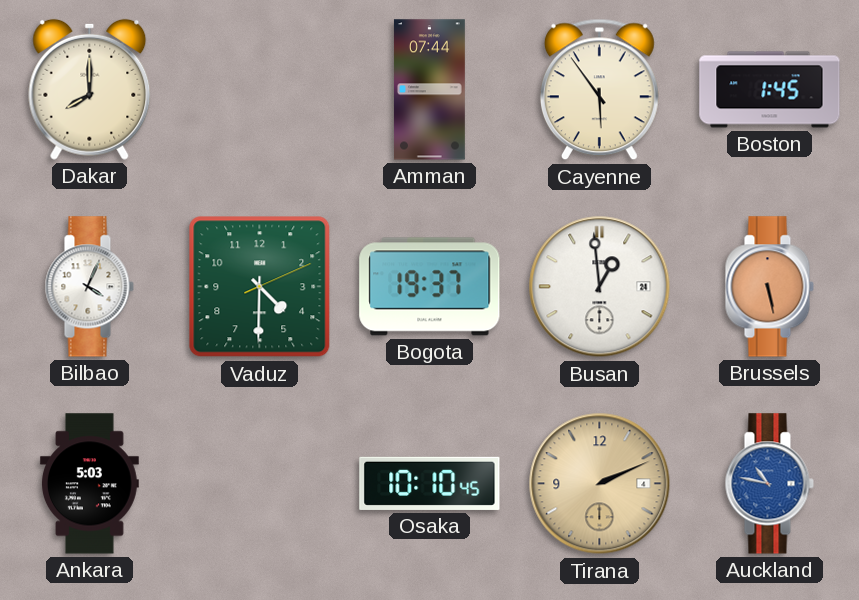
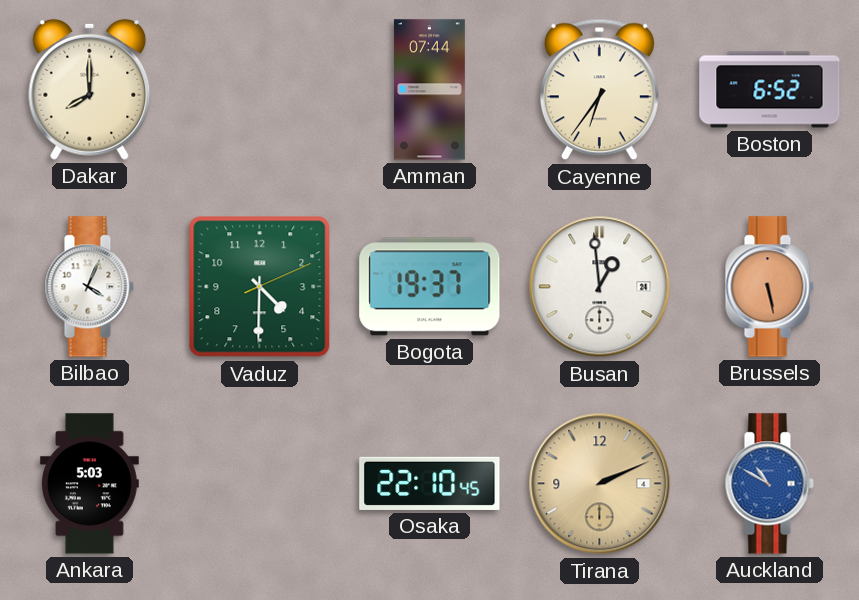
Cayenne: 5:54 -> 6:36 (599, 90)
Boston: 1:45 -> 6:52 (770, 90)
Osaka: 10:10 -> 22:10 (430, 483)
Auckland: 10:47 -> 10:50 (769, 484)
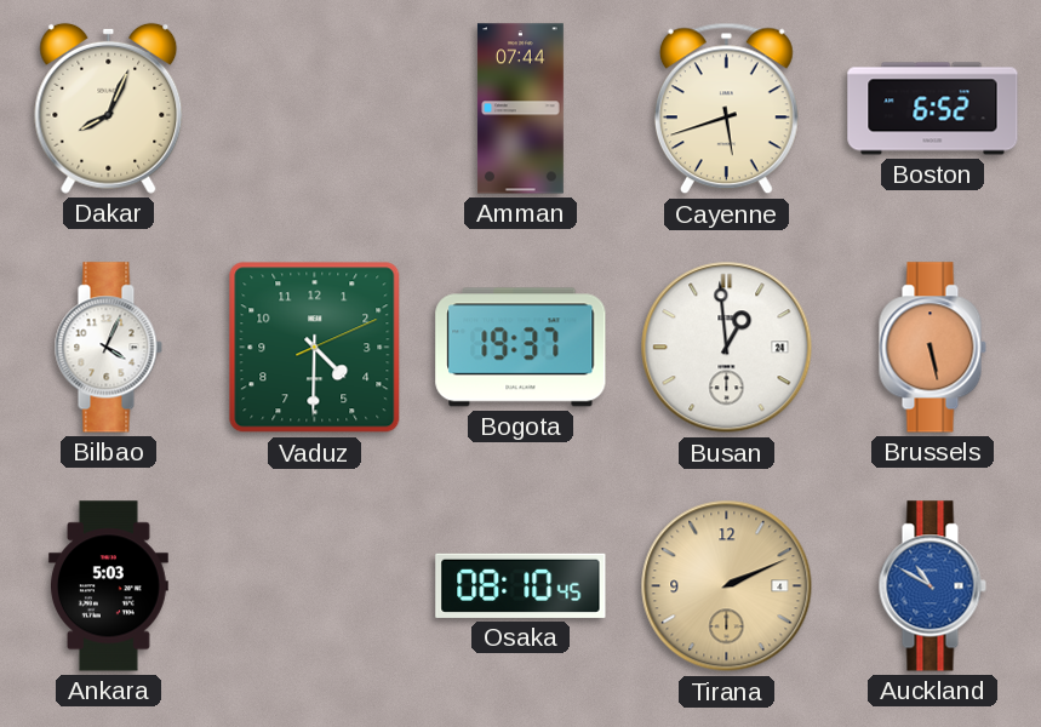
Dakar: 8:00 -> 8:04 (109, 108)
Cayenne: 6:36 -> 5:42 (726, 109)
Osaka: 22:10 -> 08:10 (521, 585)
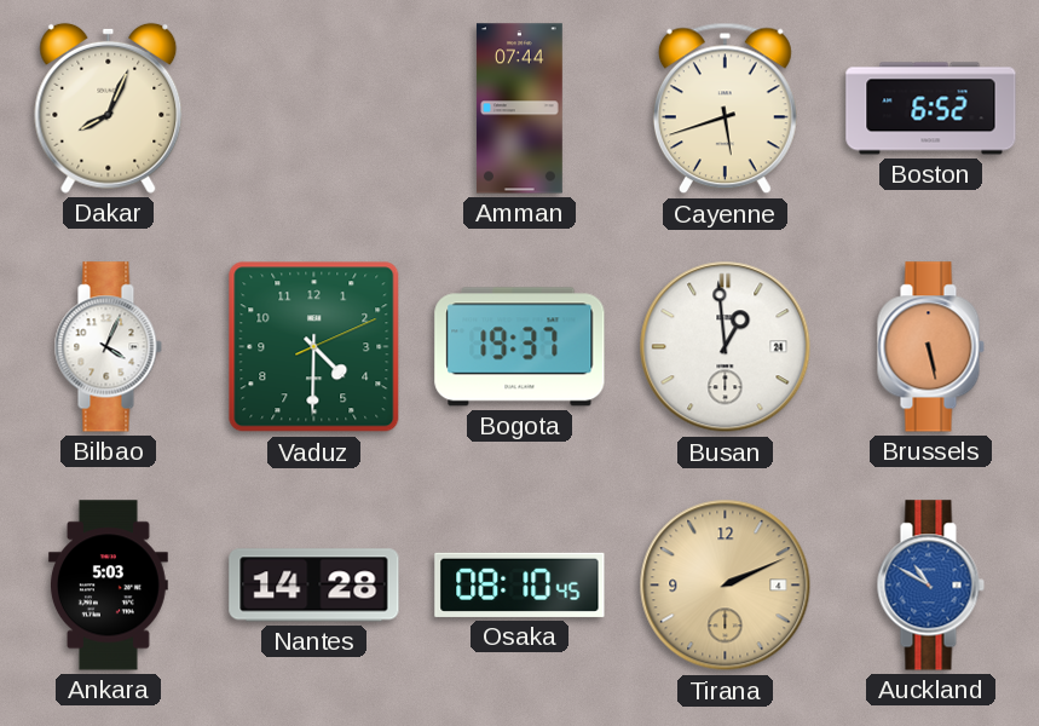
Nantes: none -> 14:28 (314, 586)
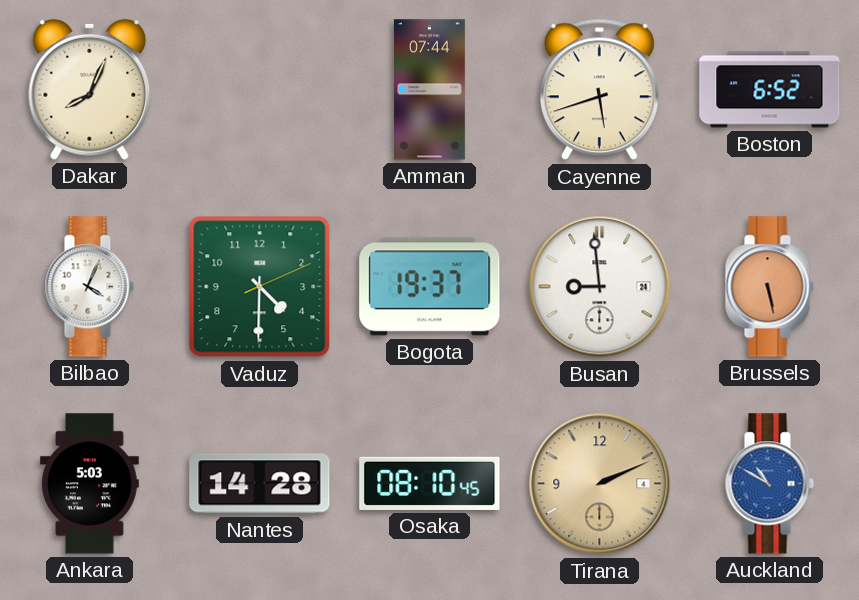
Busan: 12:59 -> 8:59 (600, 287)
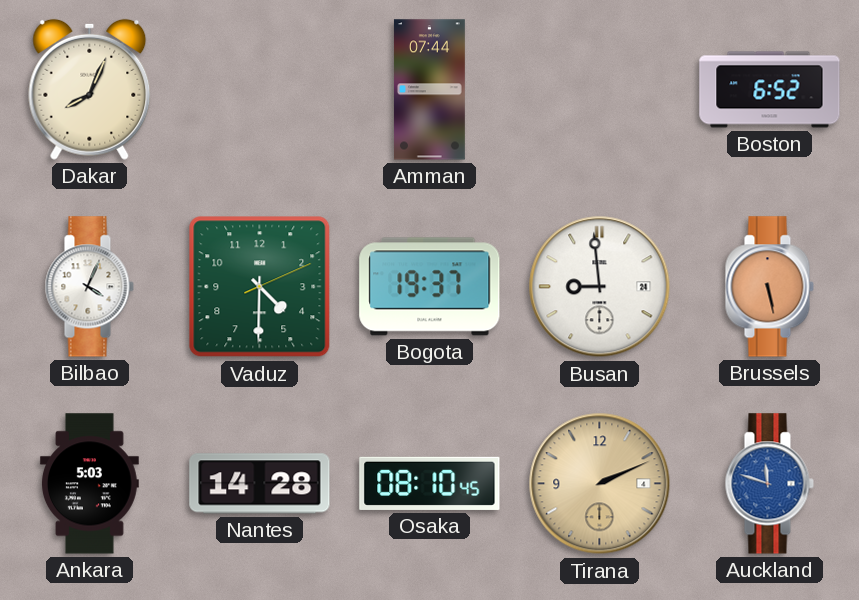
Cayenne: 5:42 -> none (599, 90)
Auckland: 10:50 -> 11:48 (769, 484)
